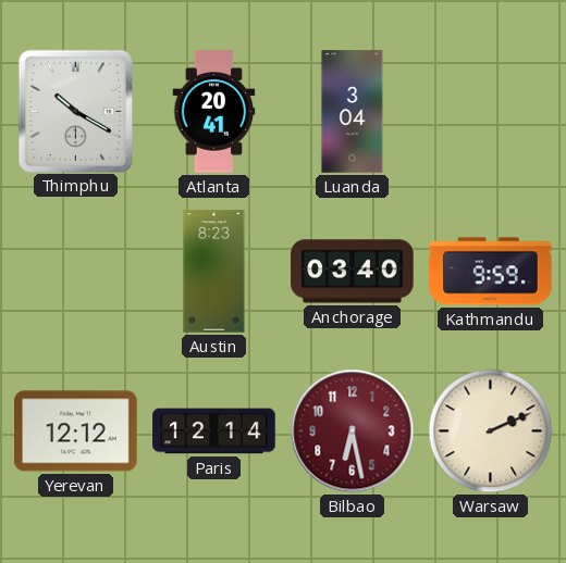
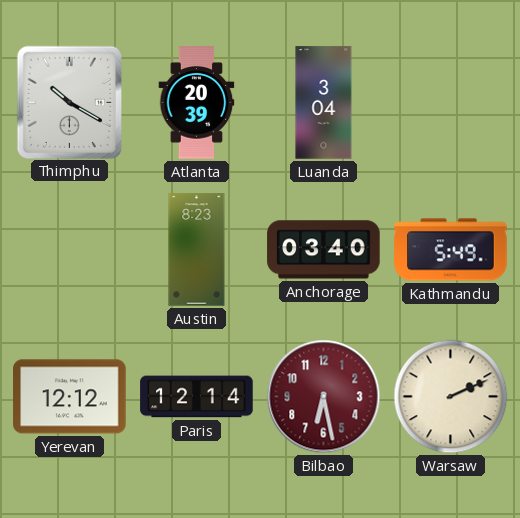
Atlanta: 20:41 -> 20:39 (197, 103)
Kathmandu: 9:59 -> 5:49 (451, 250)
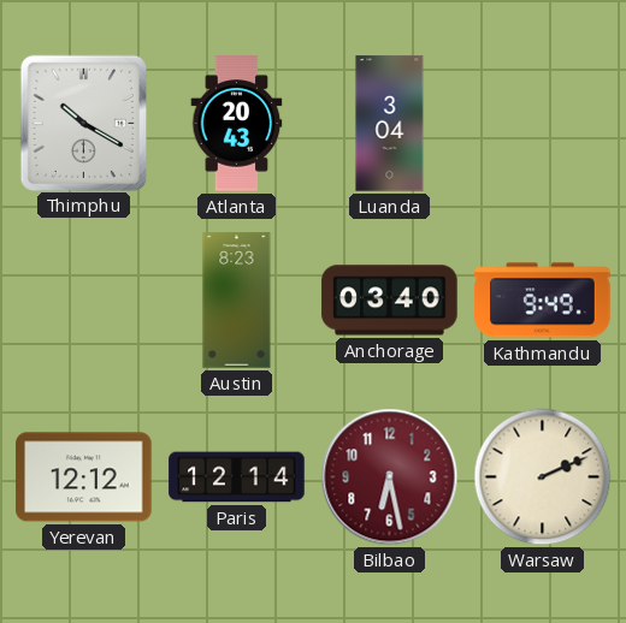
Atlanta: 20:39 -> 20:43 (237, 124)
Kathmandu: 5:49 -> 9:49 (543, 301)
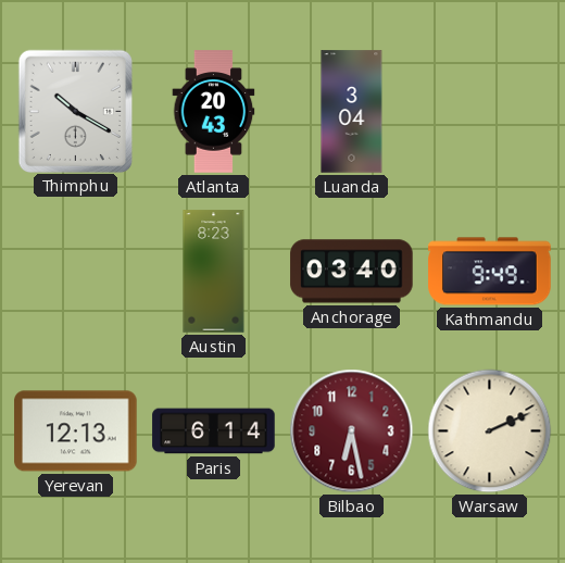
Yerevan: 12:12 -> 12:13 (76, 431)
Paris: 12:14 -> 6:14 (214, 431)
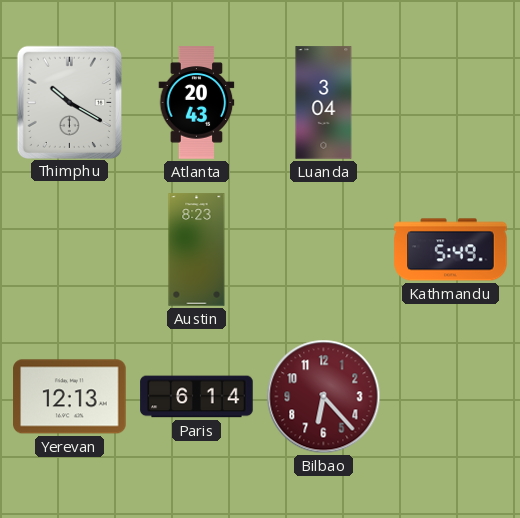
Anchorage: 03:40 -> none (352, 272)
Kathmandu: 9:49 -> 5:49 (451, 250)
Bilbao: 6:28 -> 6:23 (324, 397)
Warsaw: 2:11 -> none (490, 431)
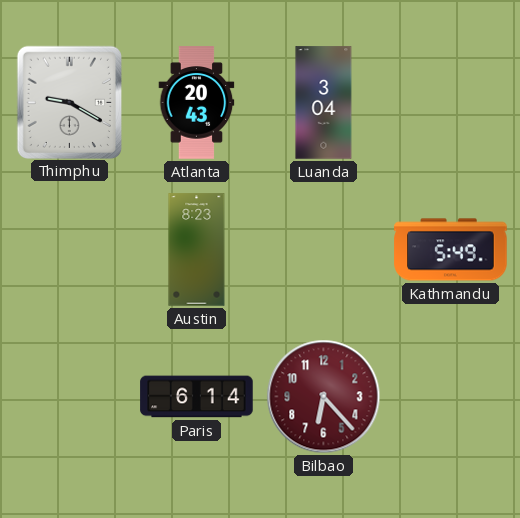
Thimphu: 10:20 -> 9:20 (69, 102)
Yerevan: 12:13 -> none (70, 397)
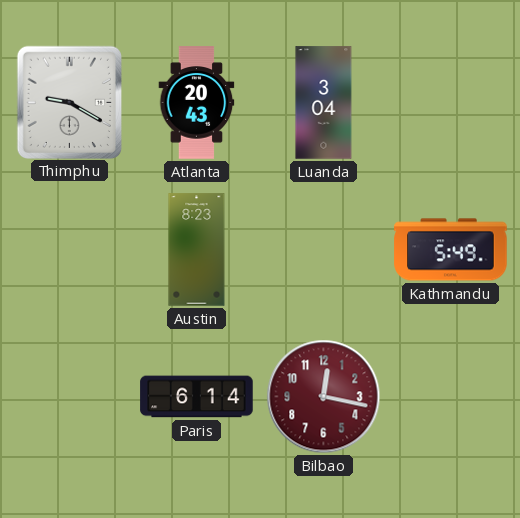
Bilbao: 6:23 -> 12:17 (324, 397)
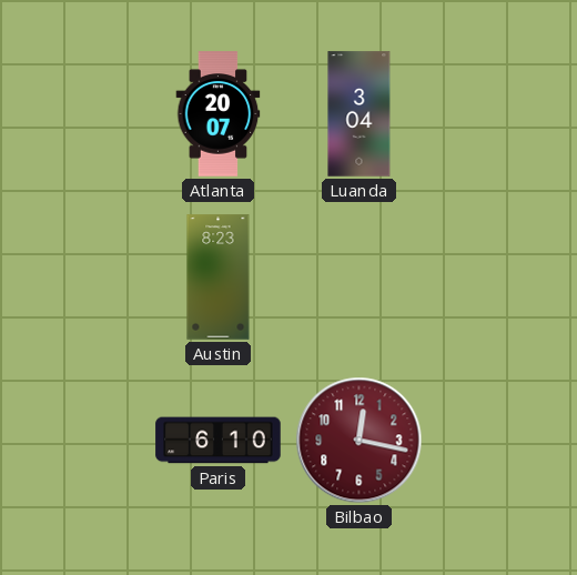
Thimphu: 9:20 -> none (69, 102)
Atlanta: 20:43 -> 20:07 (219, 114)
Kathmandu: 5:49 -> none (451, 250)
Paris: 6:14 -> 6:10 (219, 441)
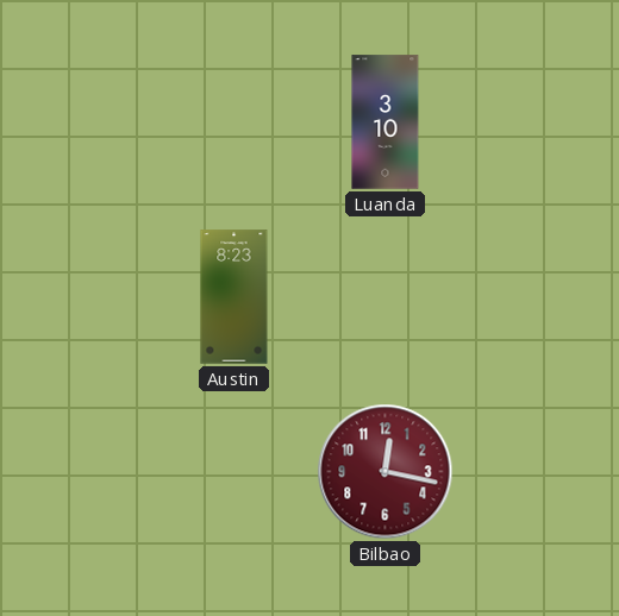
Atlanta: 20:07 -> none (219, 114)
Luanda: 3:04 -> 3:10 (386, 122)
Paris: 6:10 -> none (219, 441)
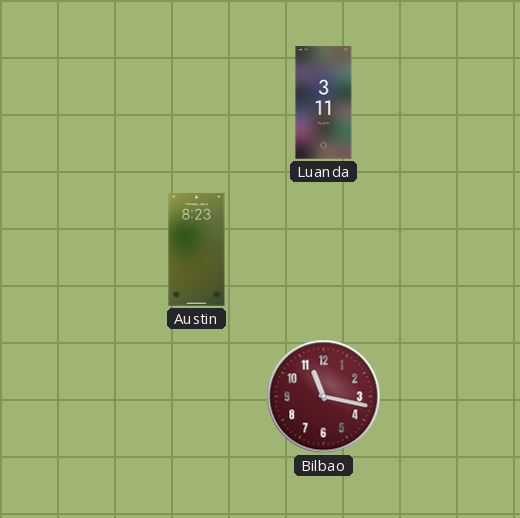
Luanda: 3:10 -> 3:11 (324, 103)
Bilbao: 12:17 -> 11:17 (324, 397)
